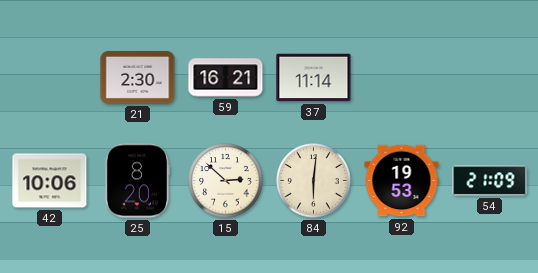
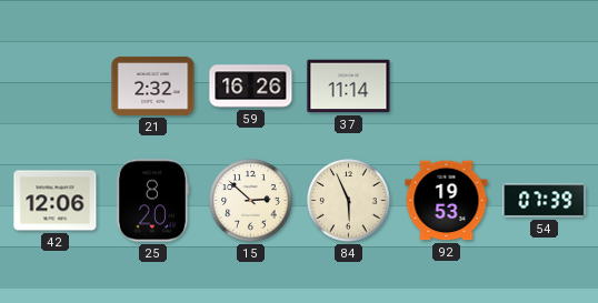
21: 2:30 -> 2:32 (153, 85)
59: 16:21 -> 16:26 (251, 87)
42: 10:06 -> 12:06 (56, 201)
84: 6:01 -> 5:56 (349, 201)
54: 21:09 -> 07:39 (545, 201)
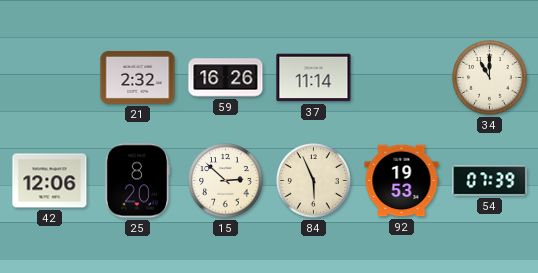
34: none -> 11:00 (490, 78)
